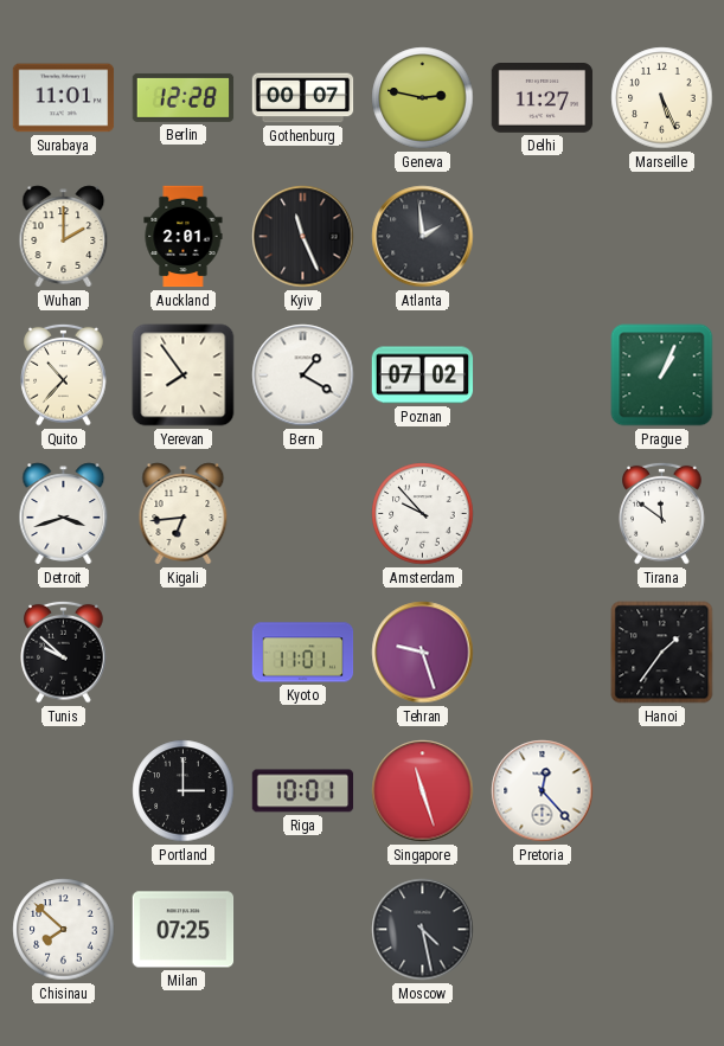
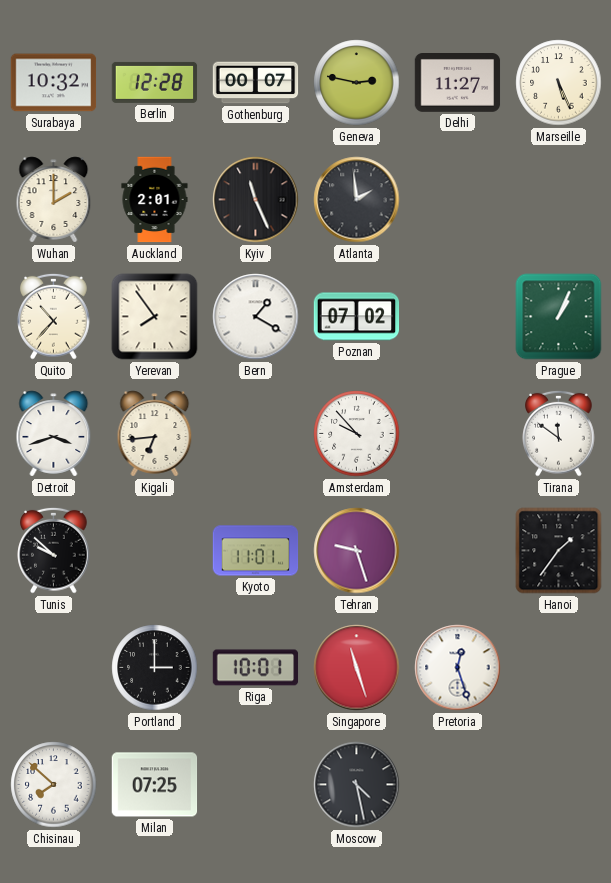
Surabaya: 11:01 -> 10:32 (54, 83)
Pretoria: 12:23 -> 12:27 (458, 668)
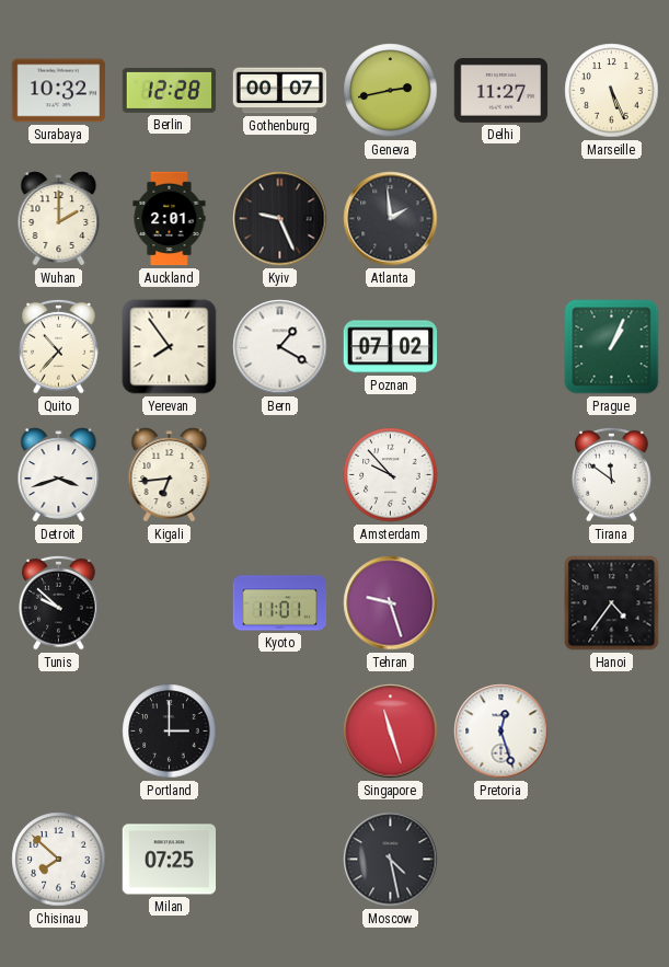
Geneva: 2:47 -> 2:43 (391, 91)
Kyiv: 11:26 -> 9:26 (280, 219)
Hanoi: 1:36 -> 4:36 (612, 603)
Riga: 10:01 -> none (256, 668)
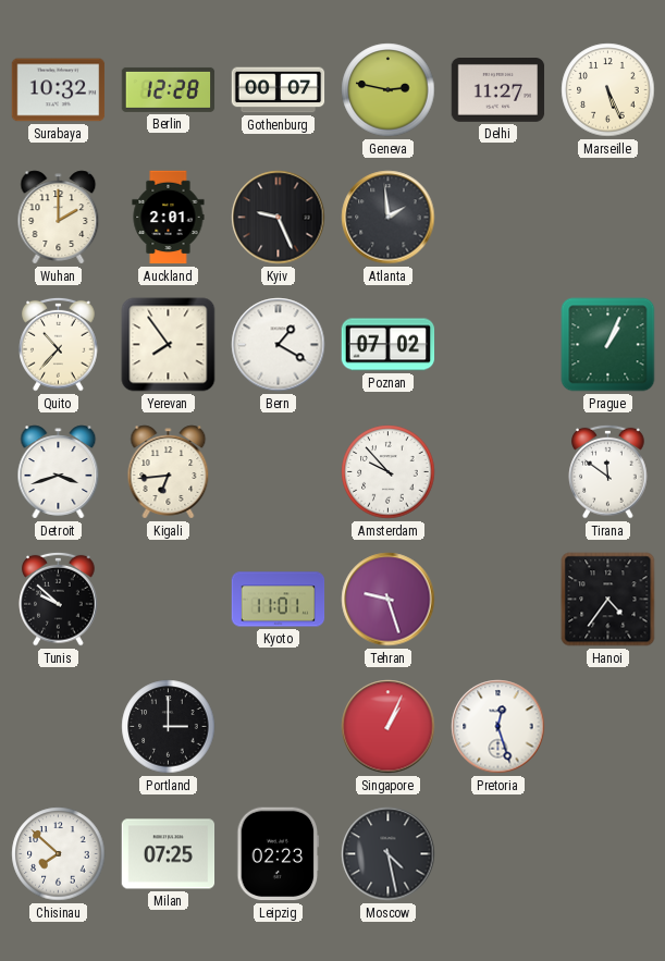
Geneva: 2:43 -> 2:47 (389, 90)
Singapore: 11:27 -> 1:04 (389, 727)
Leipzig: none -> 02:23 (279, 854)
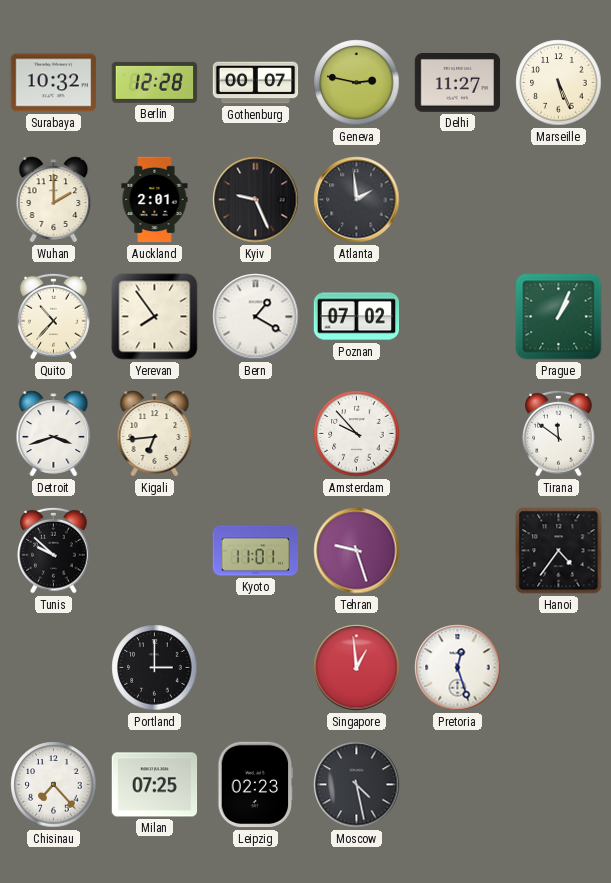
Singapore: 1:04 -> 12:59 (357, 668)
Chisinau: 7:52 -> 7:23 (54, 785)
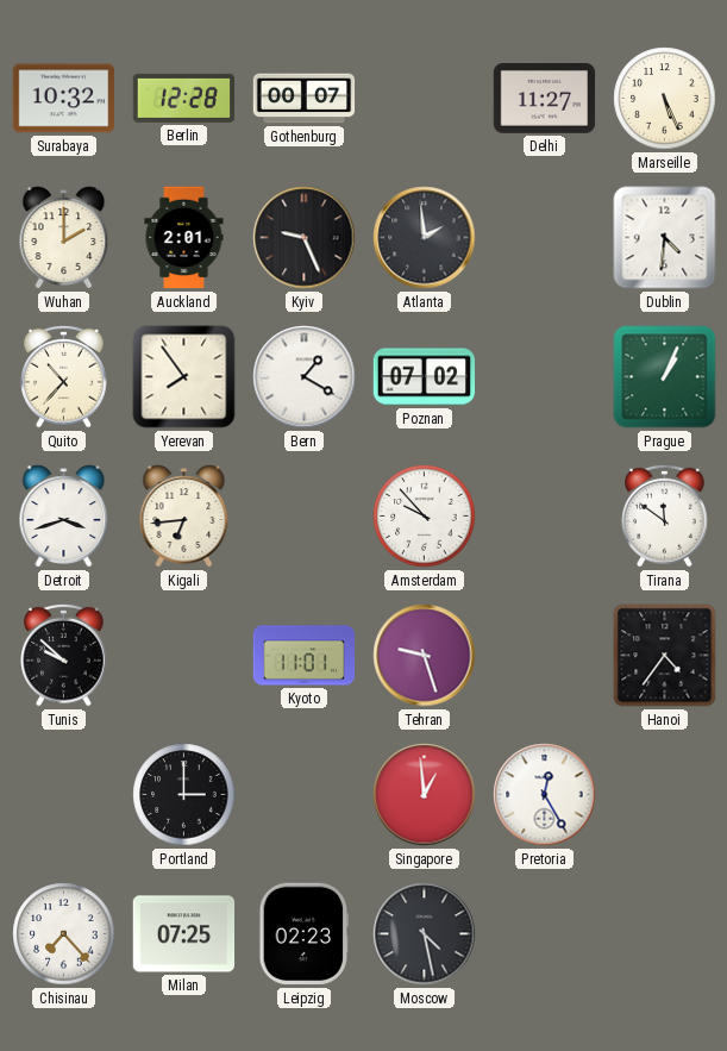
Geneva: 2:47 -> none (357, 83)
Dublin: none -> 4:31 (665, 238)
Pretoria: 12:27 -> 12:25 (545, 795)
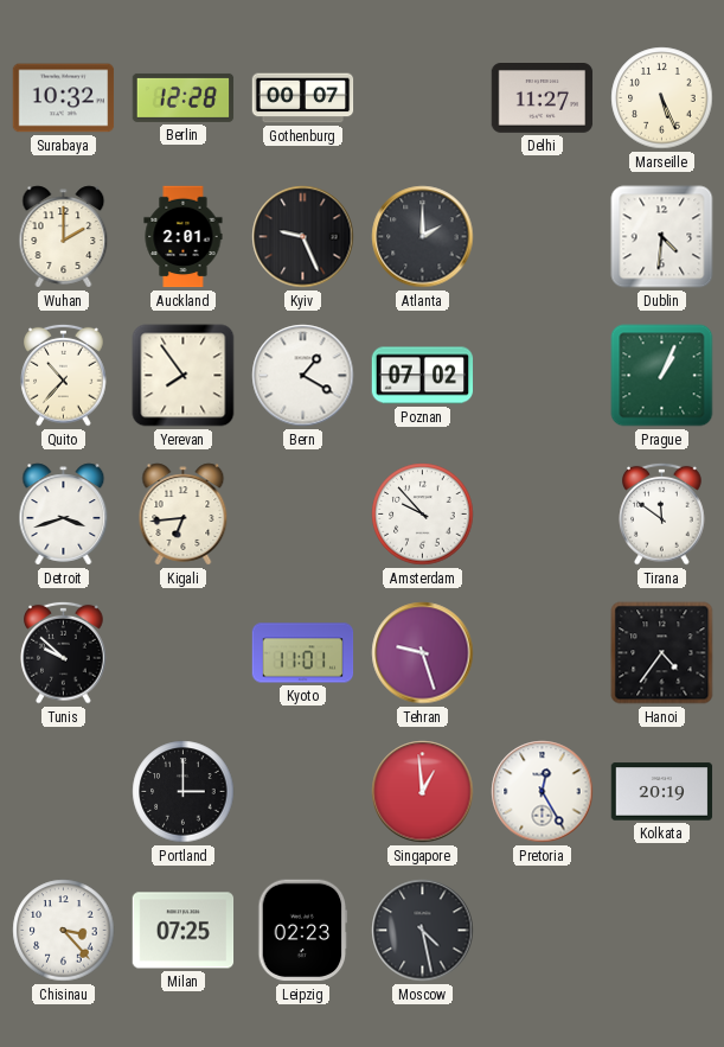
Atlanta: 1:59 -> 2:00 (423, 237)
Kolkata: none -> 20:19 (662, 792)
Chisinau: 7:23 -> 3:23 (64, 931)
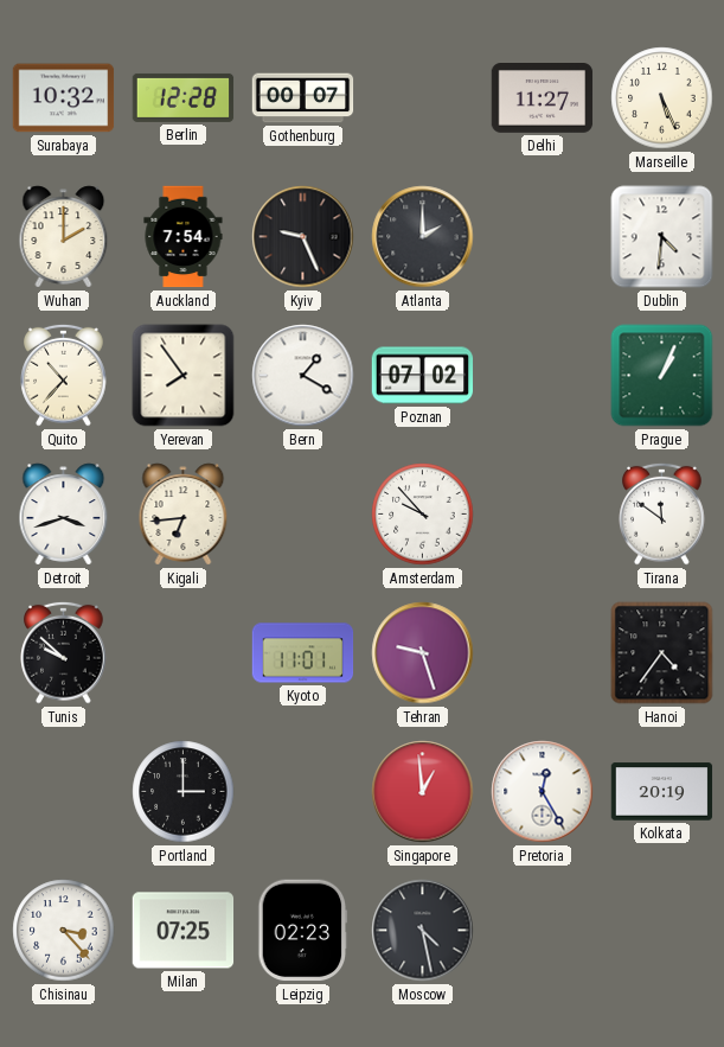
Auckland: 2:01 -> 7:54 (184, 237)
